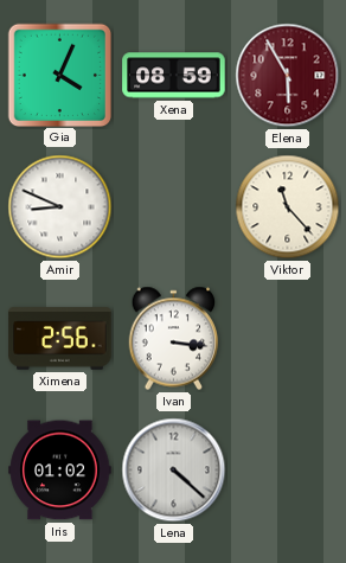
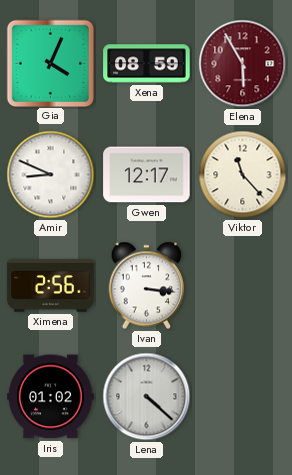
Gwen: none -> 12:17 (147, 175)
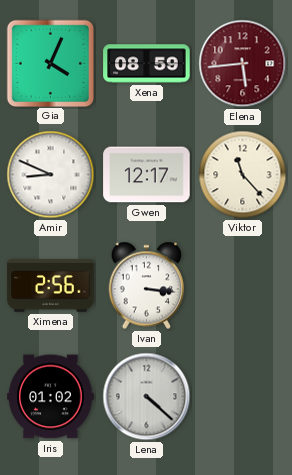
Elena: 5:55 -> 5:44 (243, 64)
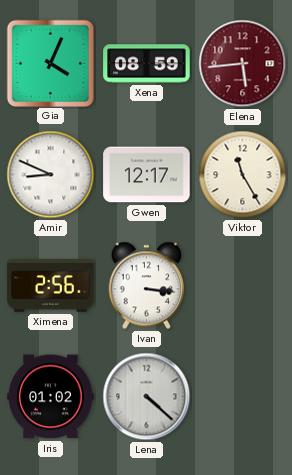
Viktor: 11:23 -> 11:25 (243, 175)
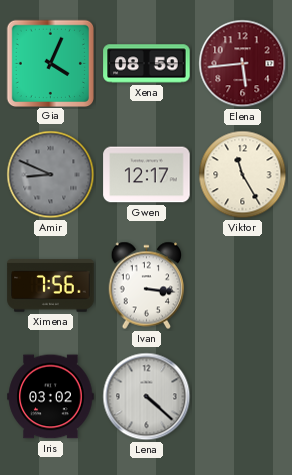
Amir dial: white -> grey (51, 175)
Ximena: 2:56 -> 7:56 (51, 286)
Iris: 01:02 -> 03:02 (51, 397)
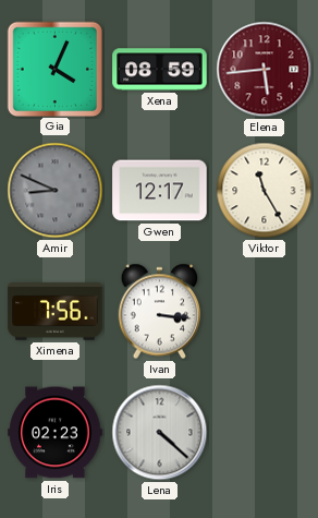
Iris: 03:02 -> 02:23 (56, 433)
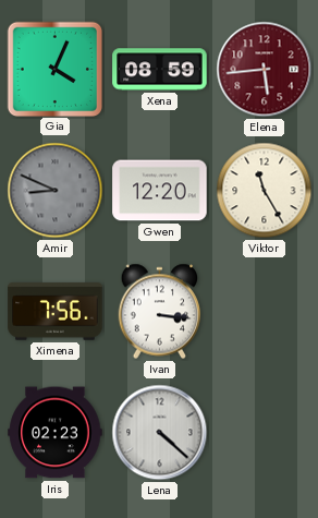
Gwen: 12:17 -> 12:20 (160, 191)
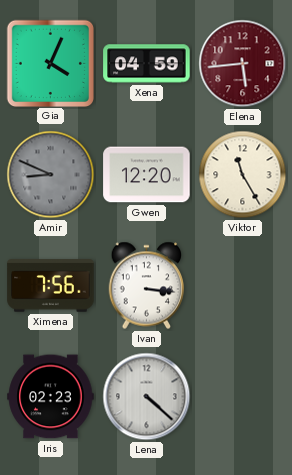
Xena: 08:59 -> 04:59 (147, 64)
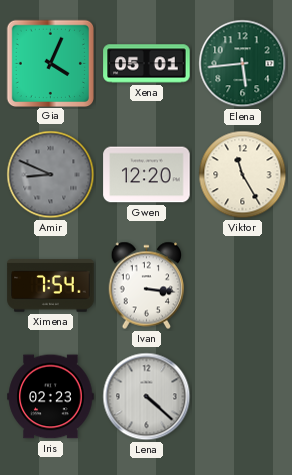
Xena: 04:59 -> 05:01 (147, 64)
Elena dial: burgundy -> green (243, 64)
Ximena: 7:56 -> 7:54 (51, 286)
